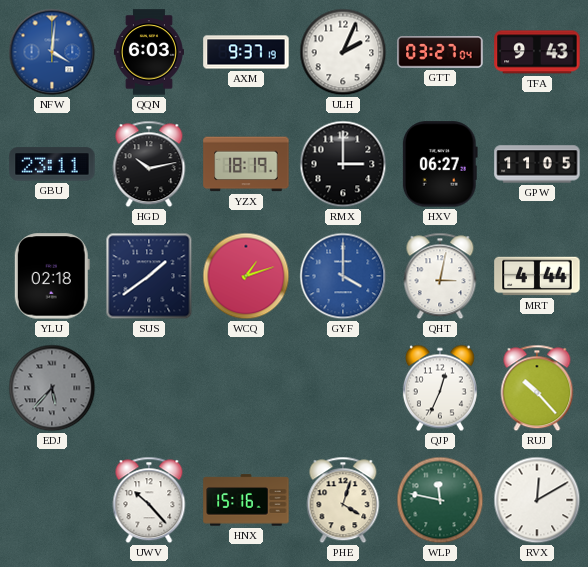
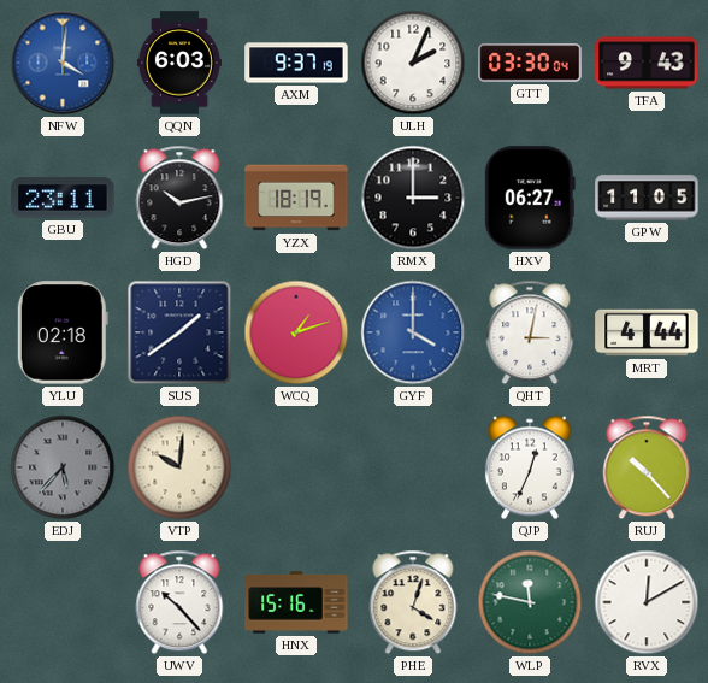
GTT: 03:27 -> 03:30 (530, 63)
VTP: none -> 10:01 (179, 467)
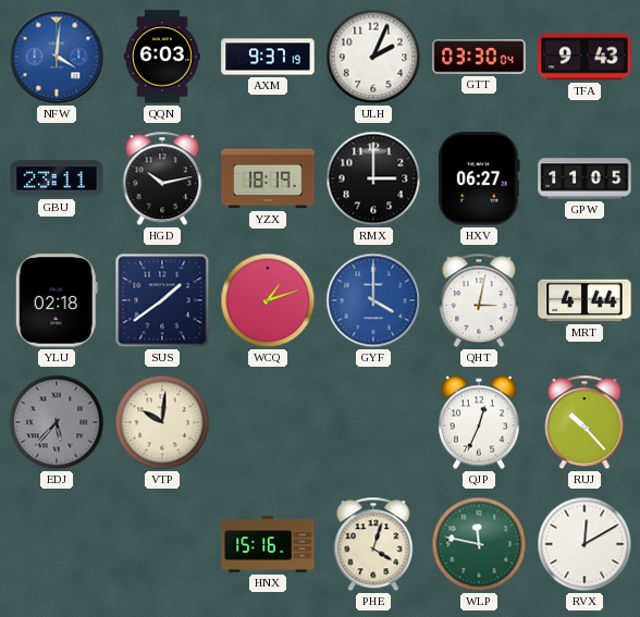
UWV: 10:23 -> none (179, 602)
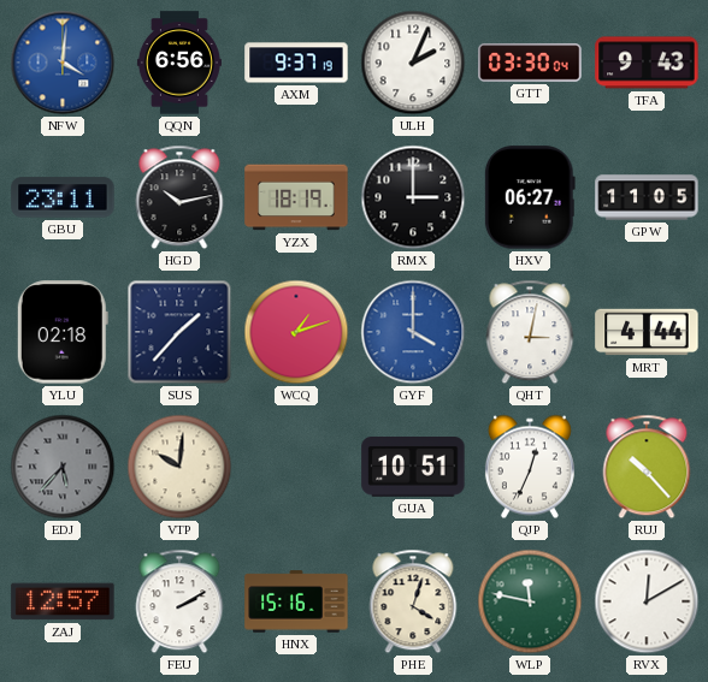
QQN: 6:03 -> 6:56 (179, 63)
SUS: 1:39 -> 1:37 (179, 332)
GUA: none -> 10:51 (413, 468)
ZAJ: none -> 12:57 (63, 601)
FEU: none -> 2:10 (179, 601)
